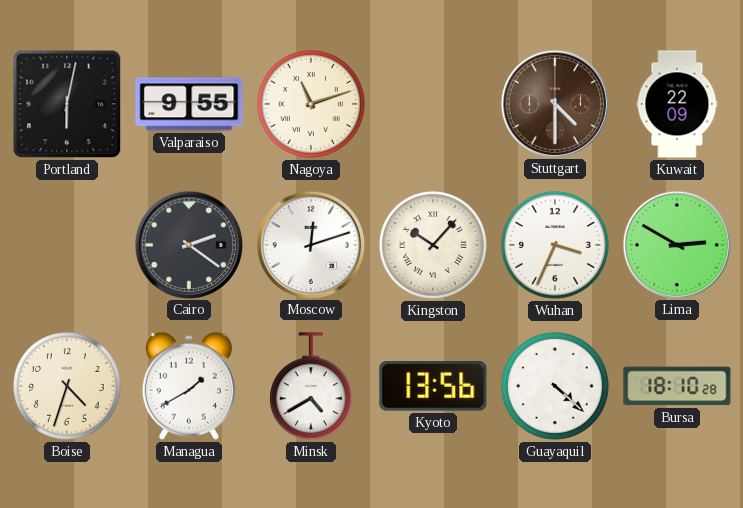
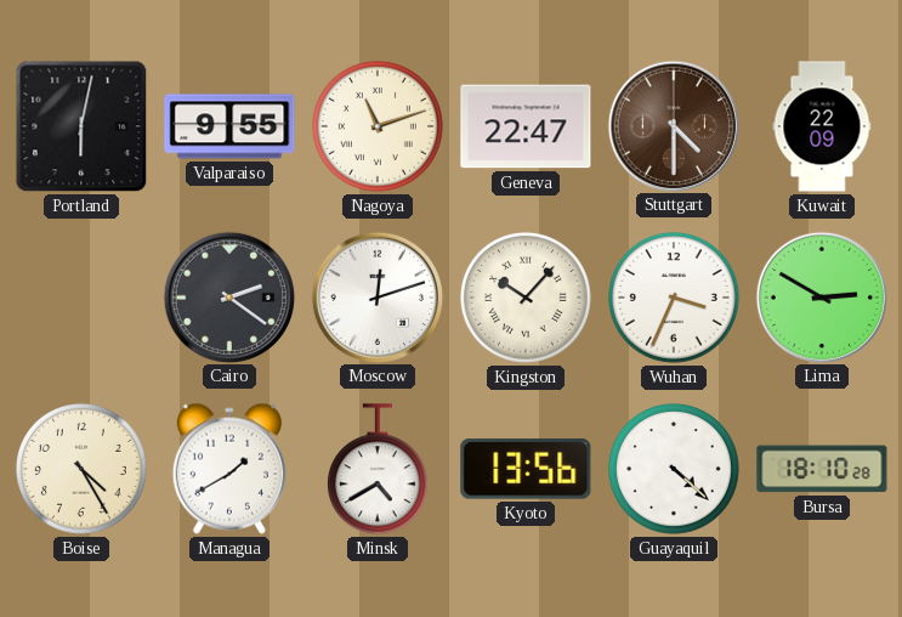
Geneva: none -> 22:47 (526, 126)
Boise: 4:33 -> 4:25 (81, 469)
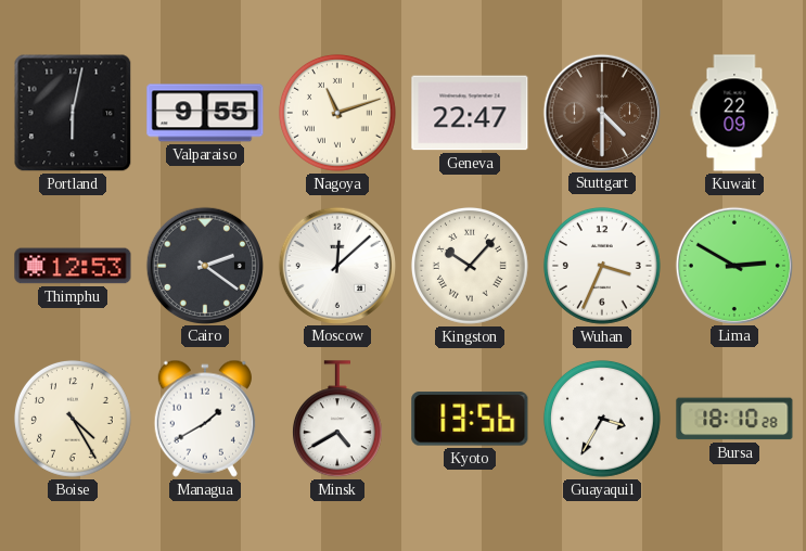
Thimphu: none -> 12:53 (73, 266)
Moscow: 12:12 -> 12:08 (336, 265)
Guayaquil: 4:22 -> 3:35 (602, 419)
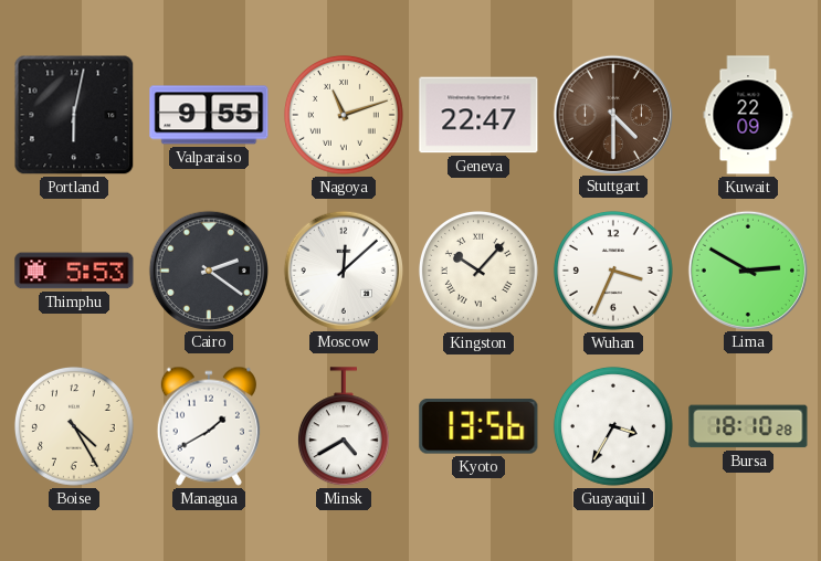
Thimphu: 12:53 -> 5:53 (74, 271)
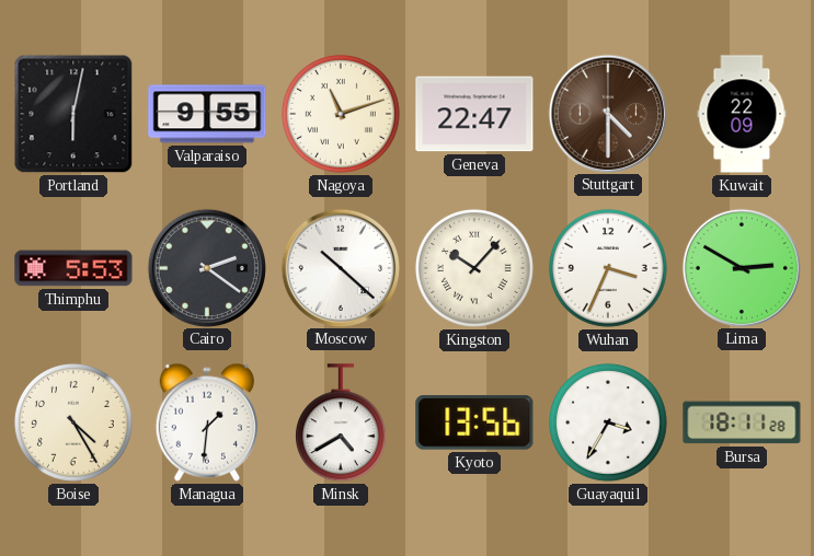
Moscow: 12:08 -> 10:22 (340, 267)
Managua: 1:40 -> 1:31 (207, 422)
Bursa: 18:10 -> 18:11 (742, 422)
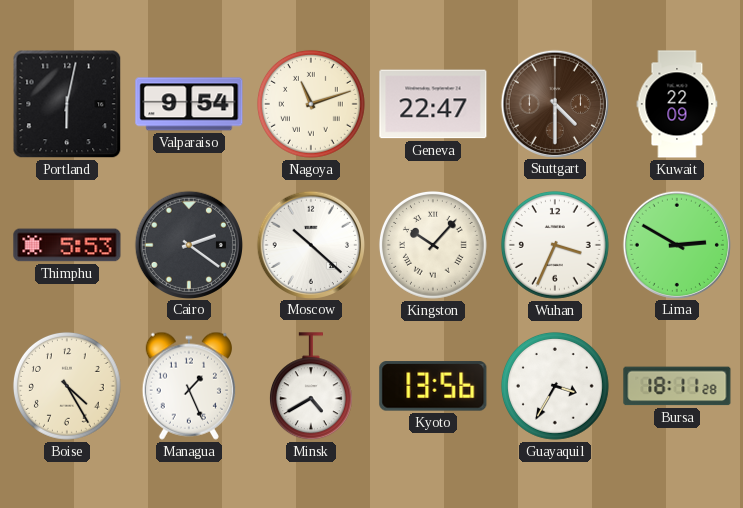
Valparaiso: 9:55 -> 9:54 (189, 104)
Managua: 1:31 -> 1:26 (189, 386)
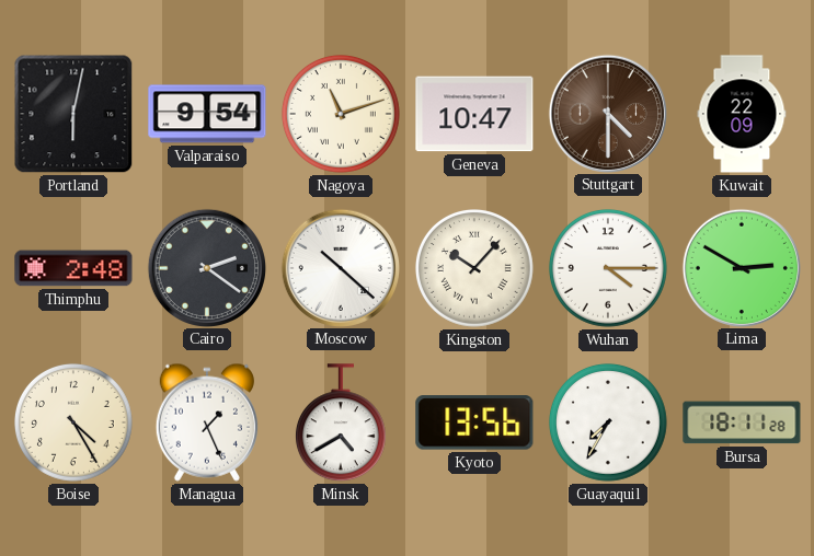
Geneva: 22:47 -> 10:47 (474, 114)
Thimphu: 5:53 -> 2:48 (73, 268)
Wuhan: 3:34 -> 4:15 (608, 268)
Guayaquil: 3:35 -> 7:35 (608, 422)
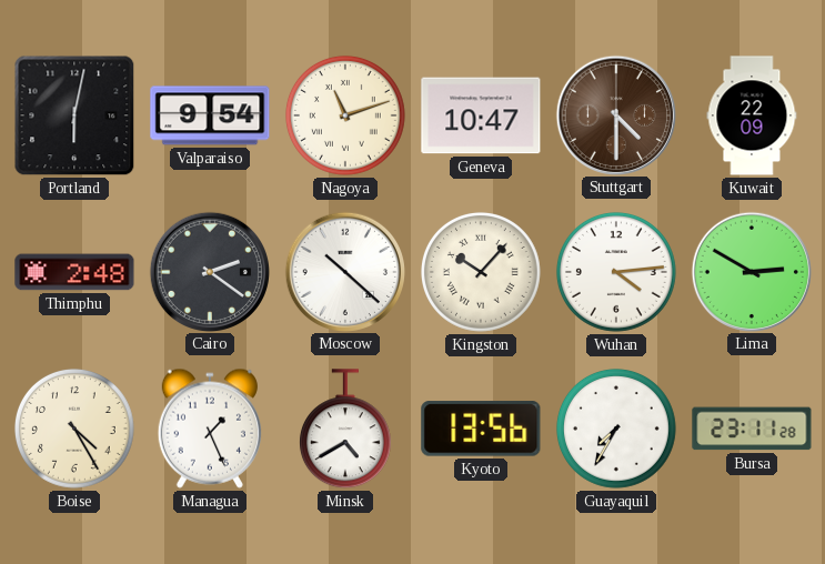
Wuhan: 4:15 -> 4:14 (616, 272)
Bursa: 18:11 -> 23:11 (752, 429)
